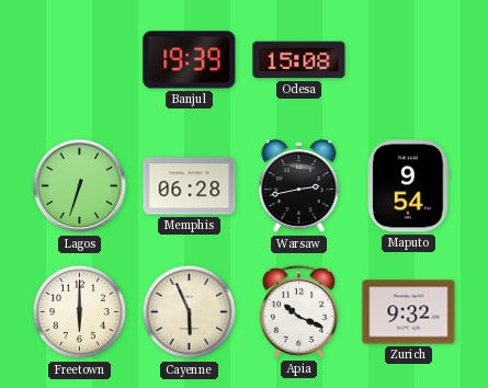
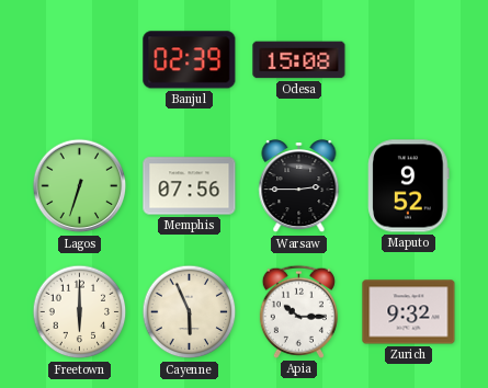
Banjul: 19:39 -> 02:39 (190, 60)
Memphis: 06:28 -> 07:56 (190, 186)
Warsaw: 2:43 -> 2:45 (299, 187)
Maputo: 9:54 -> 9:52 (409, 186)
Apia: 10:19 -> 10:15 (298, 311)
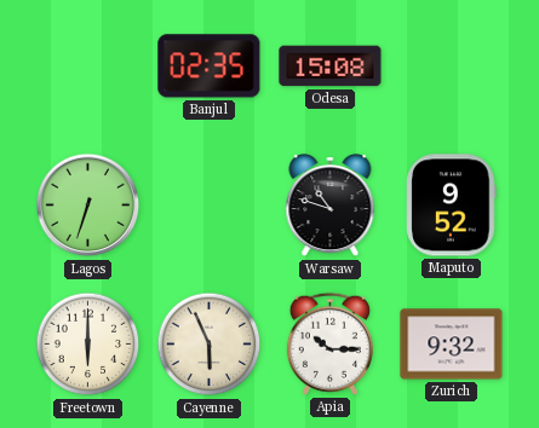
Banjul: 02:39 -> 02:35 (210, 66)
Memphis: 07:56 -> none (190, 186)
Warsaw: 2:45 -> 10:48 (331, 207)
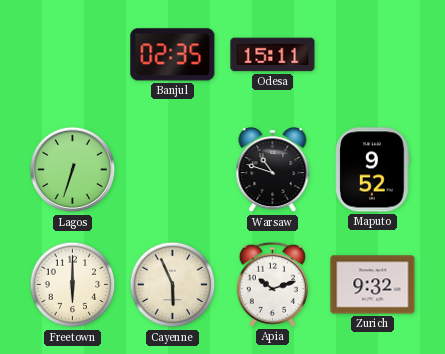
Odesa: 15:08 -> 15:11 (273, 55)
Apia: 10:15 -> 10:12 (272, 284)
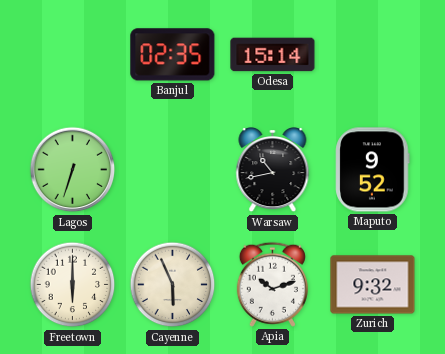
Odesa: 15:11 -> 15:14 (273, 55)
Warsaw: 10:48 -> 10:43 (273, 171)
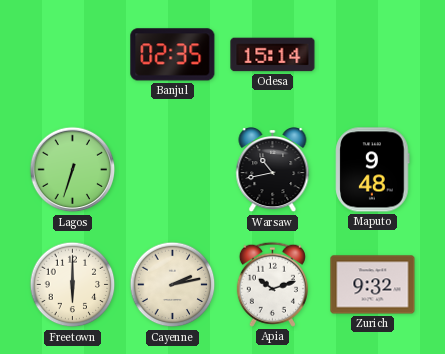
Maputo: 9:52 -> 9:48 (373, 170)
Cayenne: 5:56 -> 2:13 (173, 285)
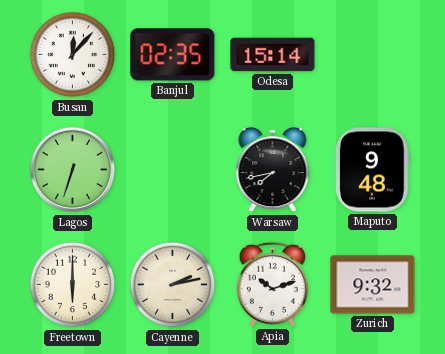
Busan: none -> 12:07 (73, 55)
Warsaw: 10:43 -> 7:43 (273, 171)
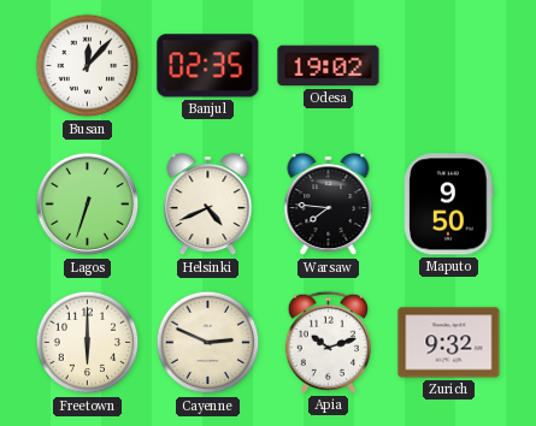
Odesa: 15:14 -> 19:02 (329, 66)
Helsinki: none -> 4:41 (208, 206)
Warsaw: 7:43 -> 7:46 (329, 206)
Maputo: 9:48 -> 9:50 (449, 205)
Cayenne: 2:13 -> 2:49 (208, 343)
